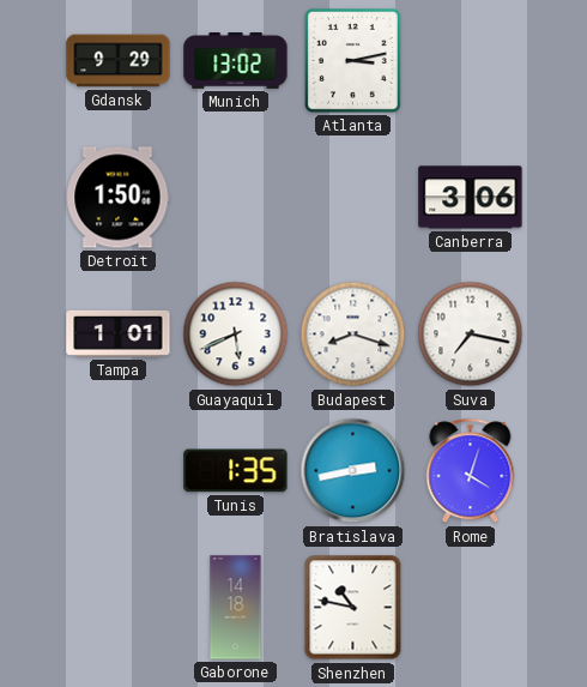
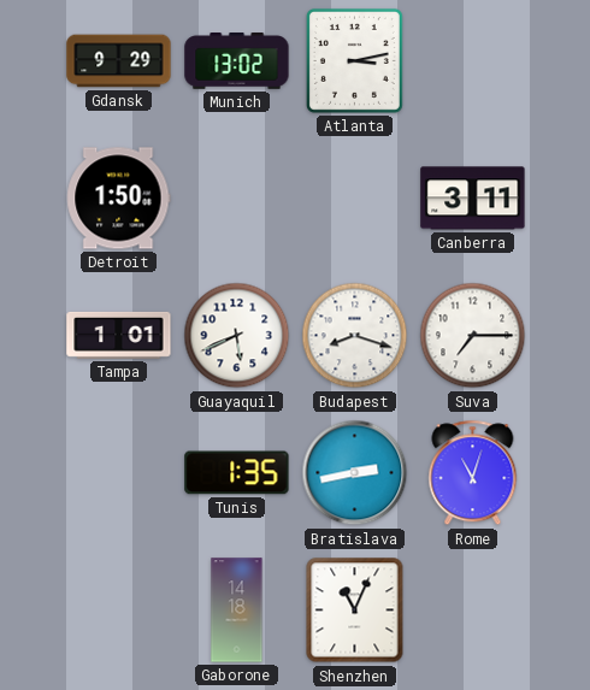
Canberra: 3:06 -> 3:11 (473, 199)
Suva: 7:17 -> 7:15 (473, 336)
Rome: 4:03 -> 11:03 (473, 473)
Shenzhen: 10:47 -> 11:04 (355, 611)
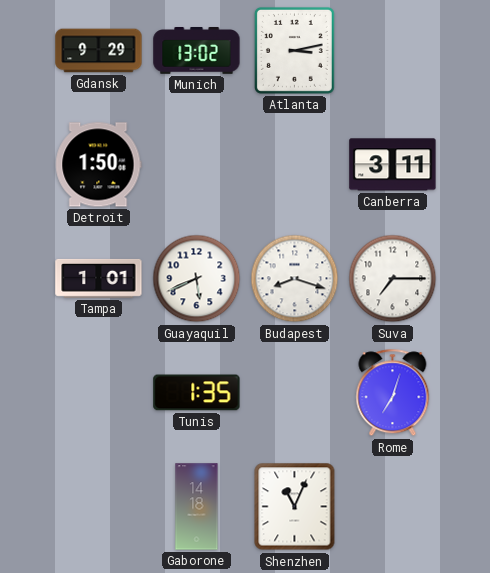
Bratislava: 2:43 -> none (355, 473)
Rome: 11:03 -> 7:03 (393, 393)
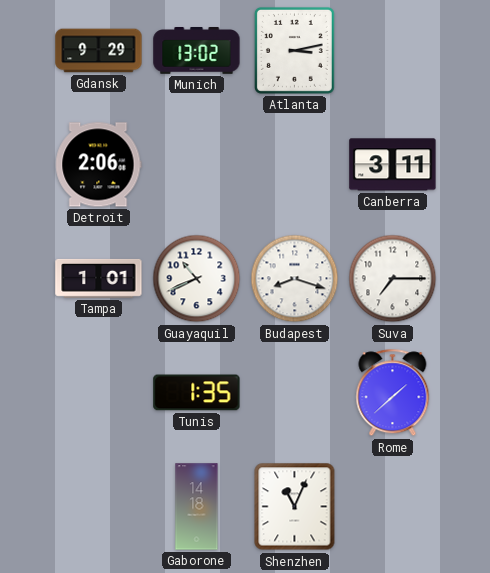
Detroit: 1:50 -> 2:06 (99, 165)
Guayaquil: 5:41 -> 10:41 (197, 279)
Rome: 7:03 -> 1:38 (393, 393)
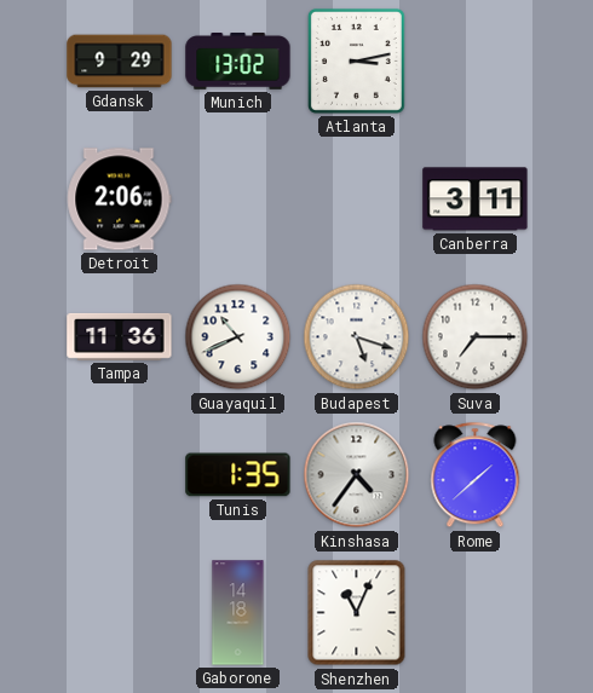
Tampa: 1:01 -> 11:36 (120, 336)
Budapest: 8:18 -> 5:18 (357, 337)
Kinshasa: none -> 4:36 (357, 475)
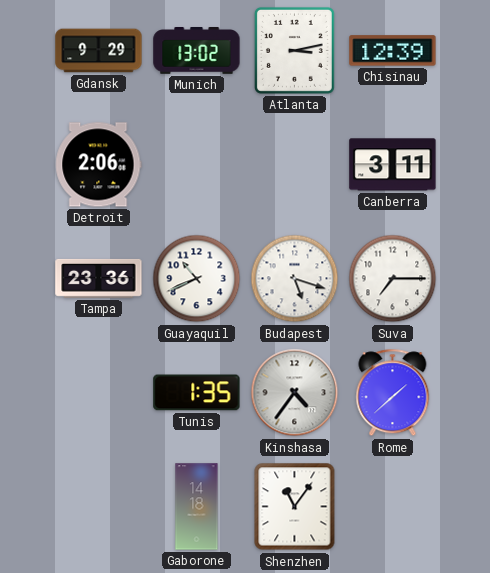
Chisinau: none -> 12:39 (393, 51)
Tampa: 11:36 -> 23:36 (99, 278)
Shenzhen: 11:04 -> 11:06 (295, 507)
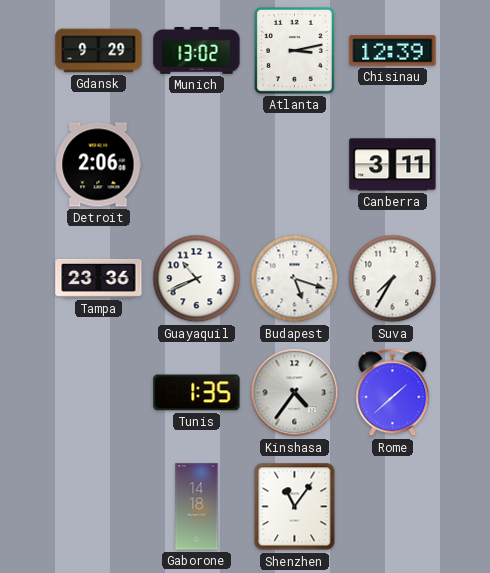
Suva: 7:15 -> 7:35 (393, 279)
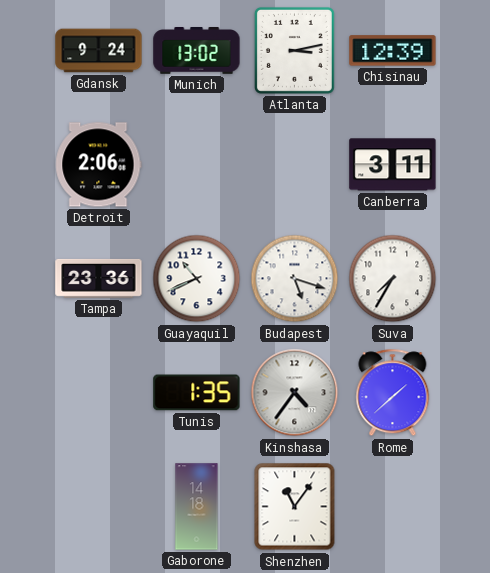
Gdansk: 9:29 -> 9:24 (99, 51)
